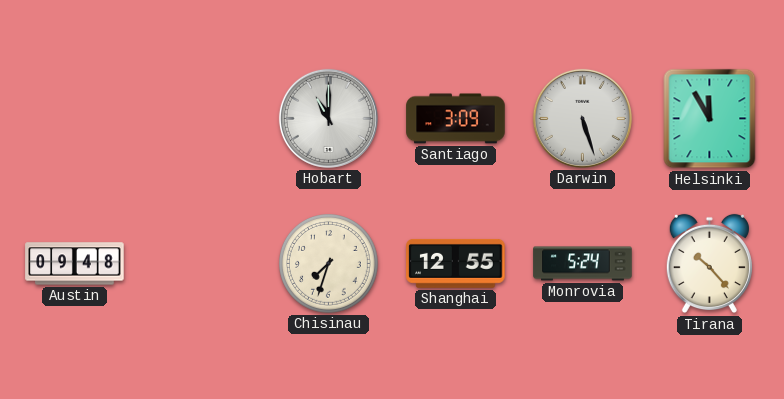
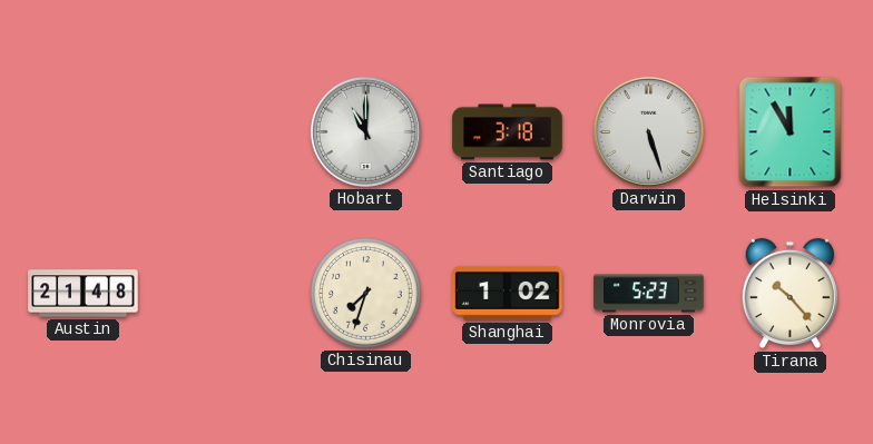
Santiago: 3:09 -> 3:18 (508, 132)
Austin: 09:48 -> 21:48 (84, 294)
Shanghai: 12:55 -> 1:02 (508, 293)
Monrovia: 5:24 -> 5:23 (649, 294)
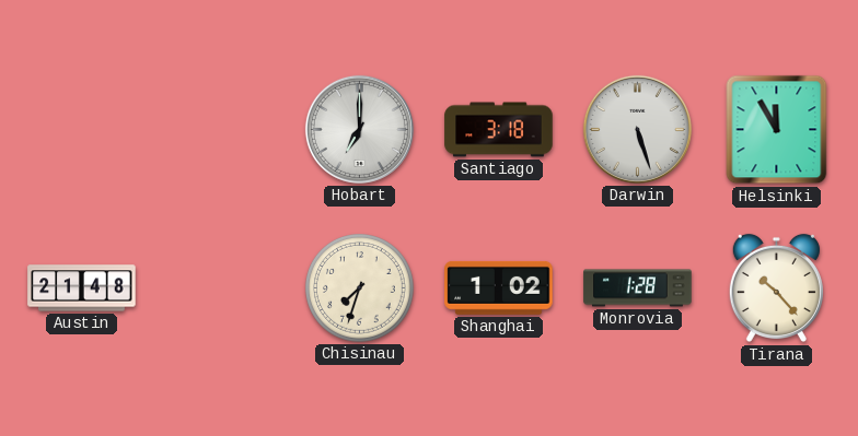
Hobart: 11:00 -> 7:00 (359, 129)
Monrovia: 5:23 -> 1:28 (638, 288)
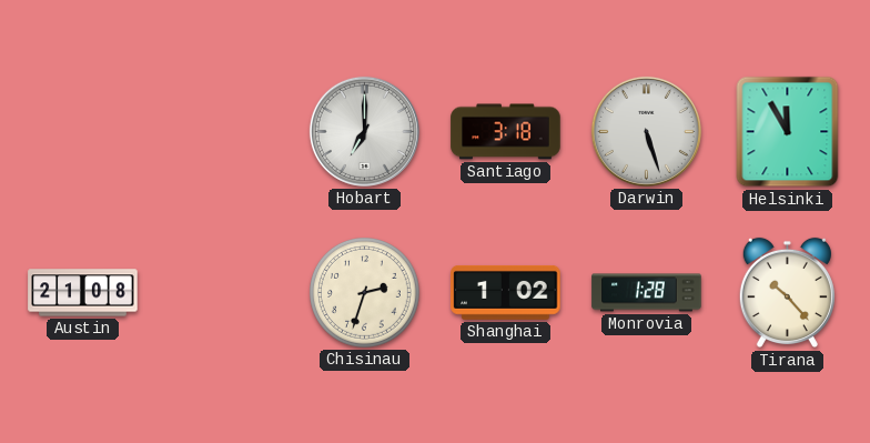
Austin: 21:48 -> 21:08 (83, 293)
Chisinau: 7:33 -> 2:33 (365, 293)
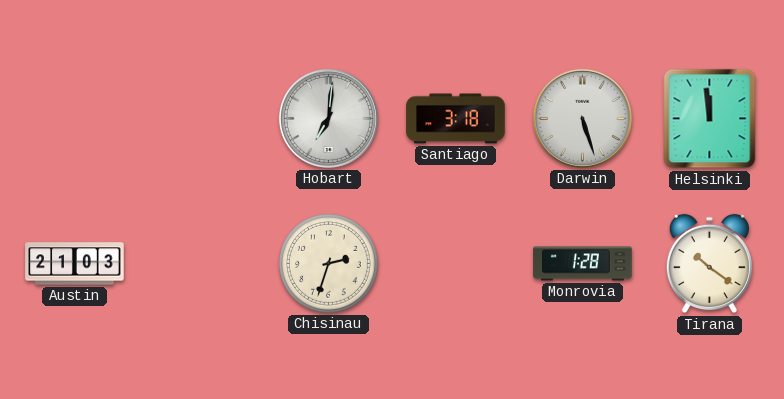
Hobart: 7:00 -> 7:01 (328, 118)
Helsinki: 11:55 -> 11:59 (710, 119)
Austin: 21:08 -> 21:03 (75, 264)
Shanghai: 1:02 -> none (506, 292)
Tirana: 10:23 -> 10:21 (709, 264)
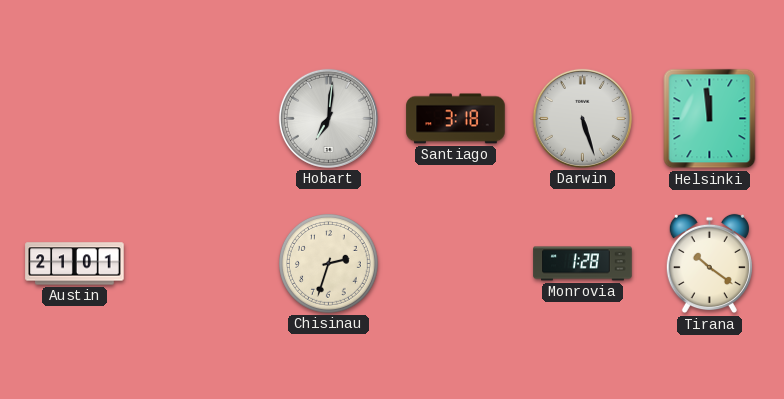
Austin: 21:03 -> 21:01 (75, 264)
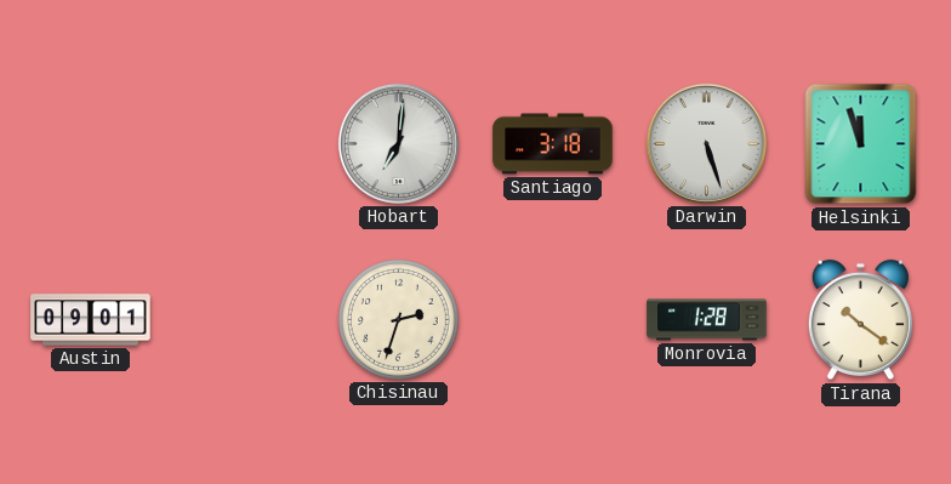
Helsinki: 11:59 -> 11:57 (861, 144)
Austin: 21:01 -> 09:01 (91, 320)
